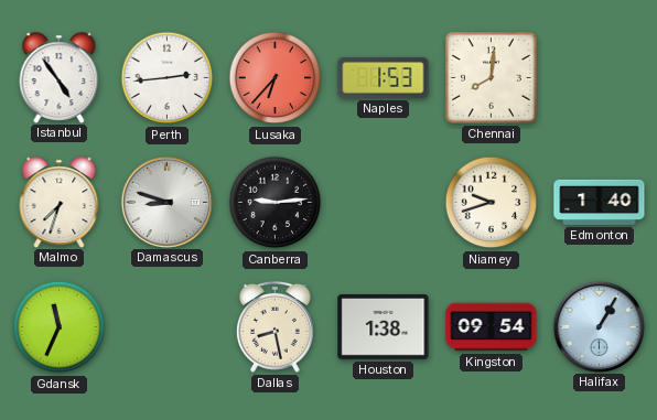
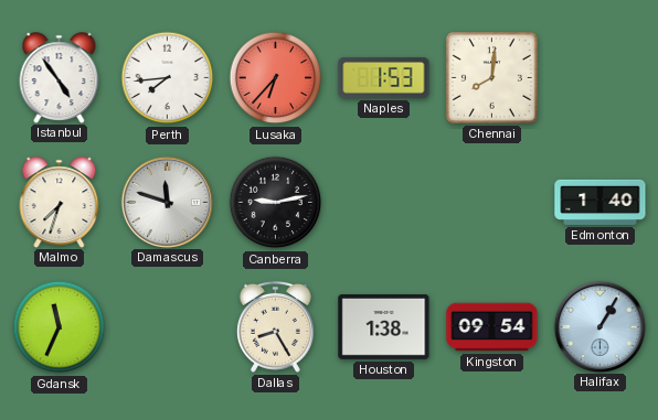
Perth: 2:44 -> 7:44 (168, 78)
Damascus: 8:48 -> 11:48 (167, 202)
Canberra: 9:14 -> 9:13 (276, 203)
Niamey: 9:42 -> none (492, 203)
Dallas: 8:28 -> 8:25 (276, 326)
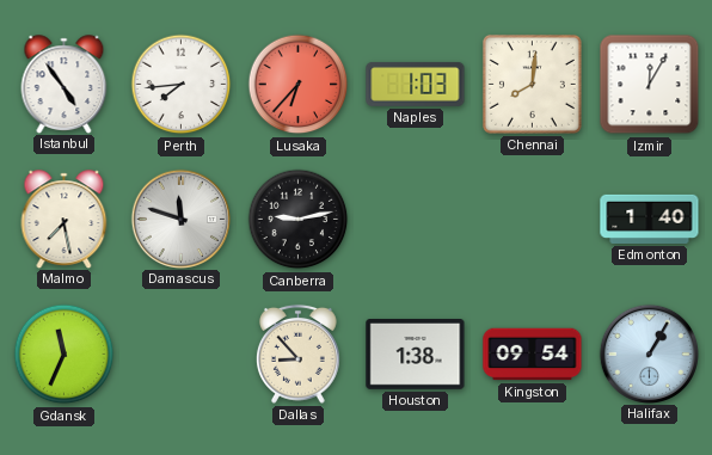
Naples: 1:53 -> 1:03 (416, 84)
Izmir: none -> 12:05 (650, 85)
Malmo: 7:33 -> 7:28 (65, 219)
Dallas: 8:25 -> 8:53 (299, 353)
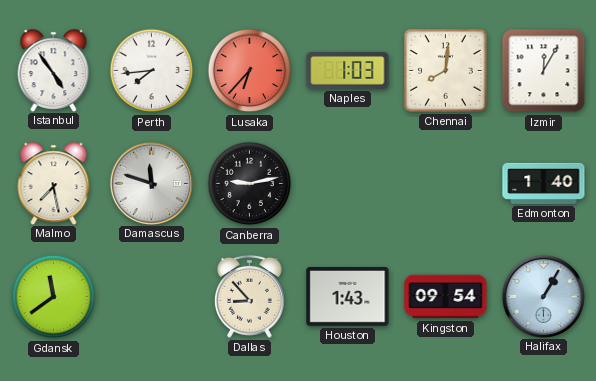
Gdansk: 11:34 -> 11:39 (54, 297)
Houston: 1:38 -> 1:43 (348, 297)
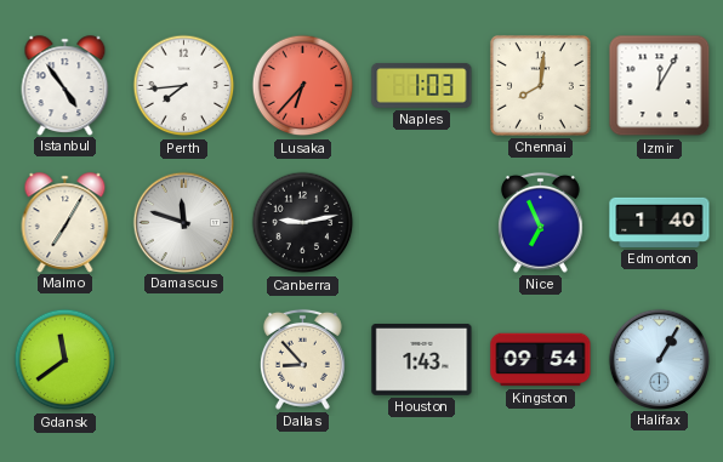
Malmo: 7:28 -> 7:05 (66, 222)
Nice: none -> 6:56 (541, 222)
